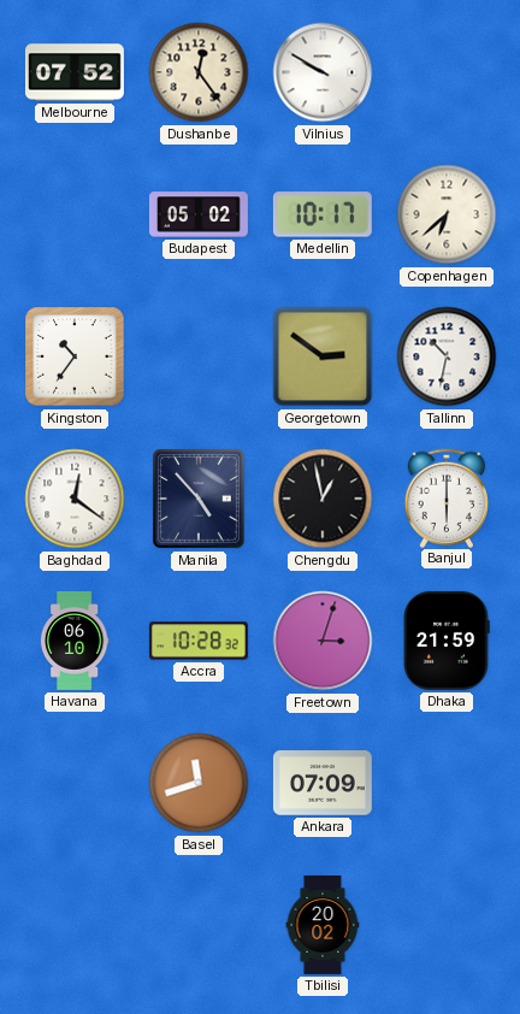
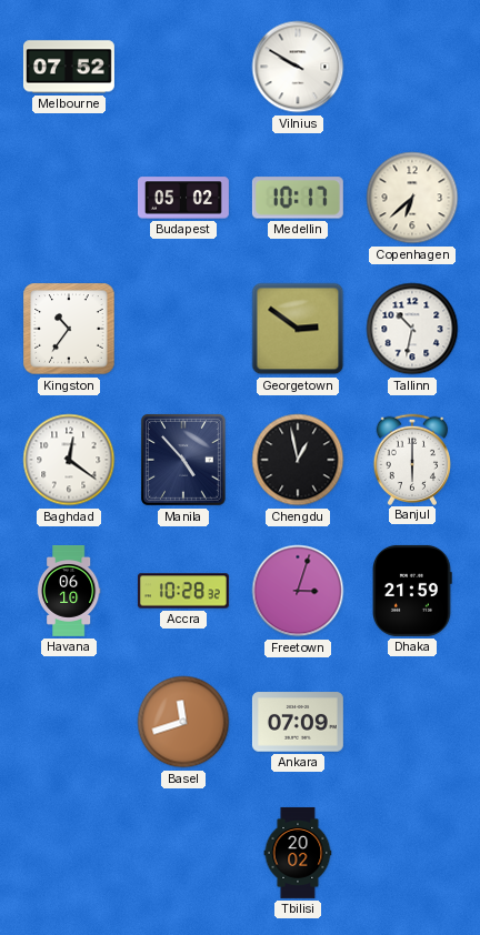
Dushanbe: 12:24 -> none (199, 72)
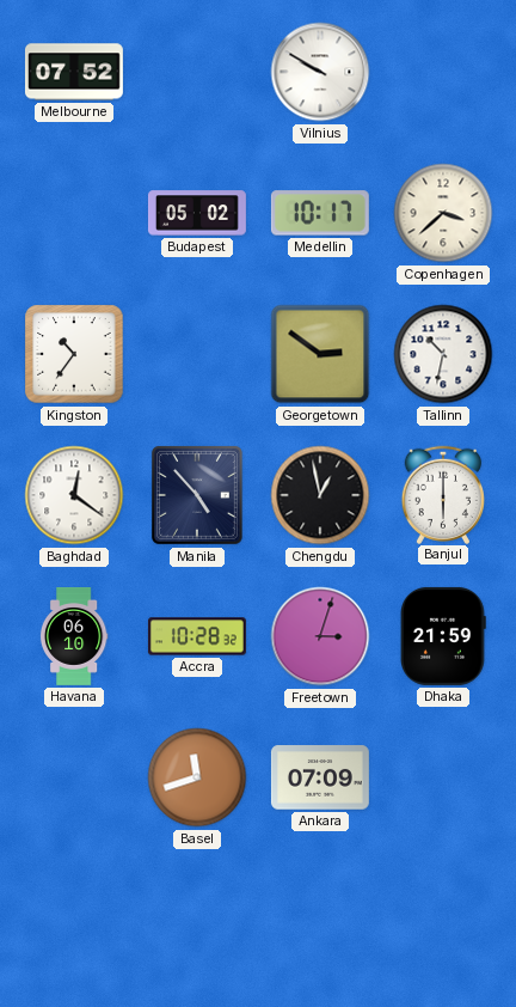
Copenhagen: 6:38 -> 3:38 (443, 213)
Tbilisi: 20:02 -> none (298, 853)
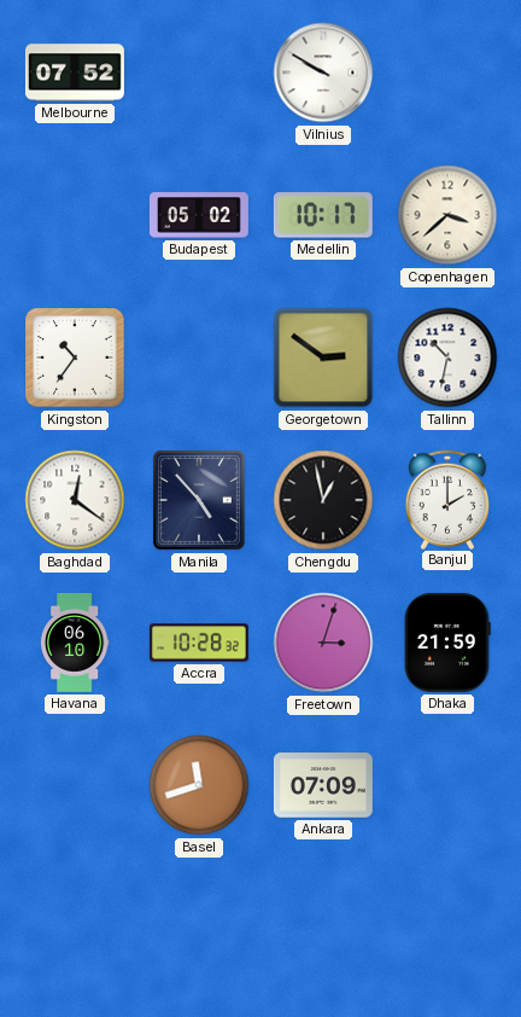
Banjul: 6:00 -> 2:00 (446, 499)
